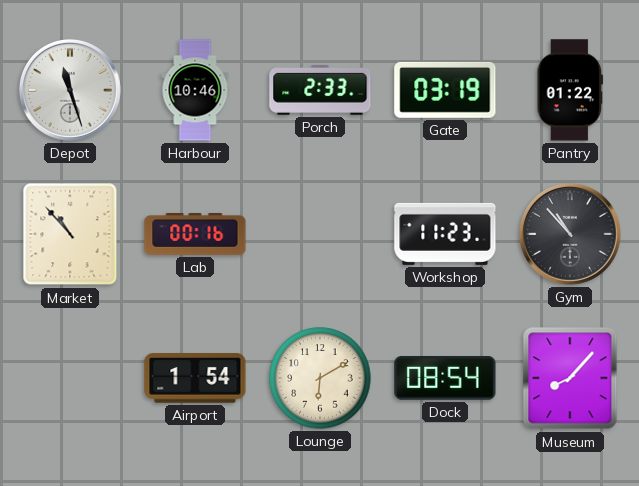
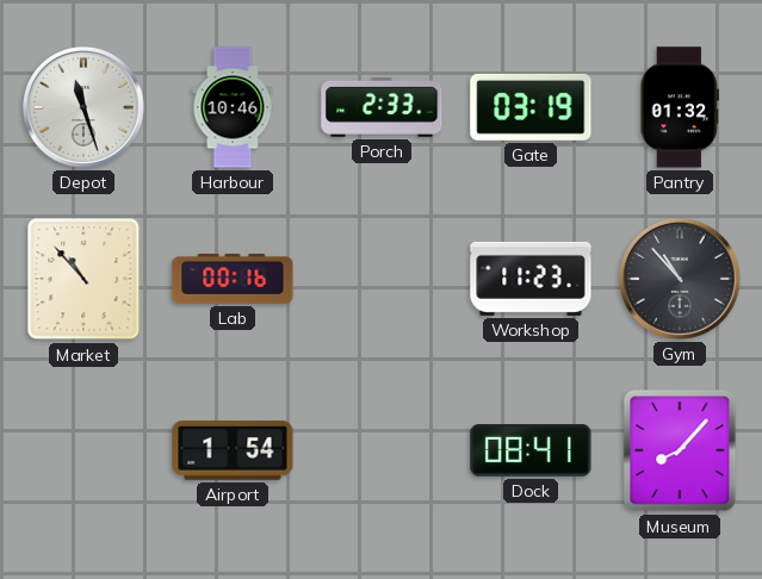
Pantry: 01:22 -> 01:32 (680, 107)
Lounge: 6:10 -> none (320, 378)
Dock: 08:54 -> 08:41 (531, 452)
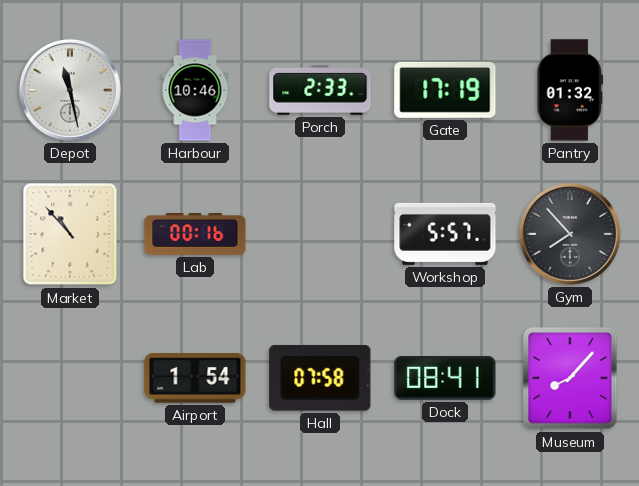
Depot: 11:27 -> 11:28 (70, 90)
Gate: 03:19 -> 17:19 (445, 90)
Workshop: 11:23 -> 5:57 (445, 234)
Gym: 10:53 -> 7:53 (570, 234)
Hall: none -> 07:58 (320, 378)
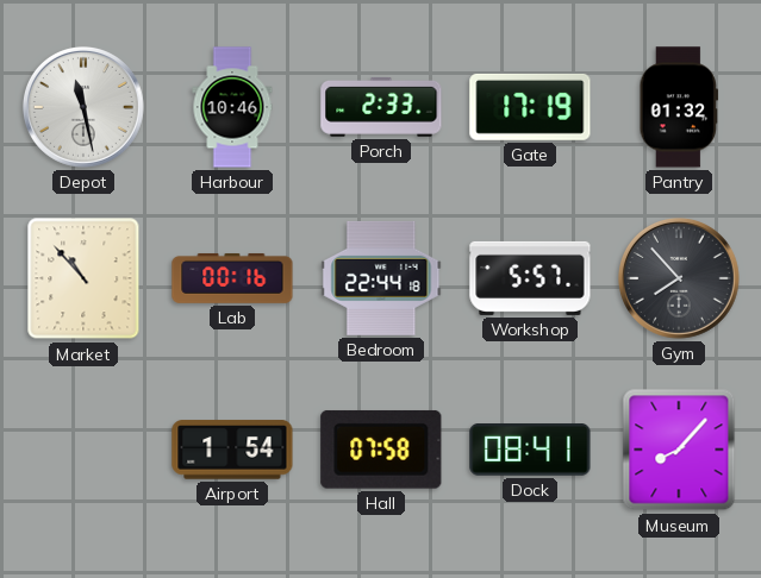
Bedroom: none -> 22:44 (381, 278)
